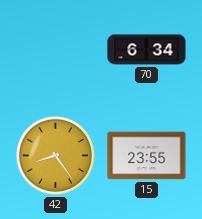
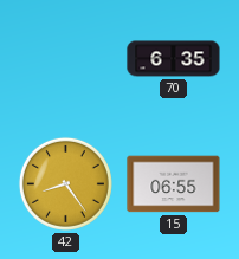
70: 6:34 -> 6:35 (174, 59)
15: 23:55 -> 06:55 (174, 184)
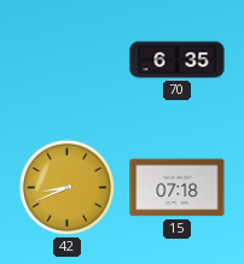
42: 8:24 -> 8:41 (66, 187)
15: 06:55 -> 07:18 (178, 188)
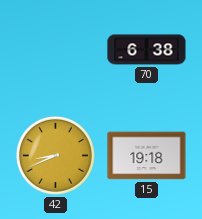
70: 6:35 -> 6:38 (147, 50)
15: 07:18 -> 19:18 (147, 156)
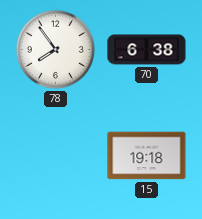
78: none -> 7:54 (55, 49)
42: 8:41 -> none (55, 155)
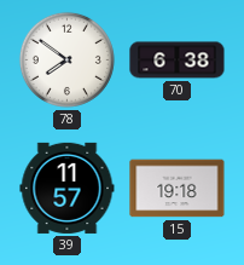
78: 7:54 -> 7:51 (66, 59)
39: none -> 11:57 (68, 188)
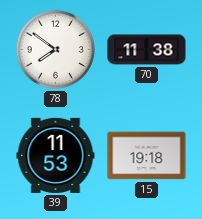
70: 6:38 -> 11:38 (147, 50)
39: 11:57 -> 11:53 (56, 155)
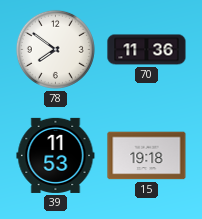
70: 11:38 -> 11:36 (147, 50)
